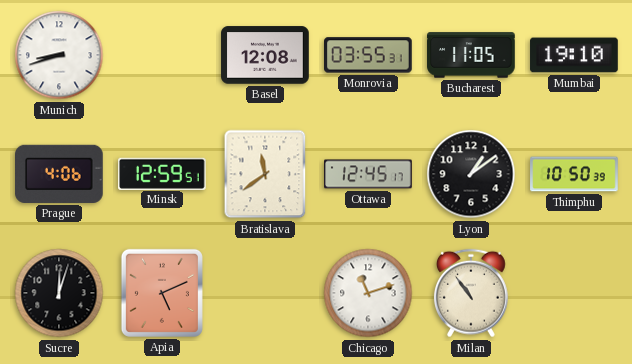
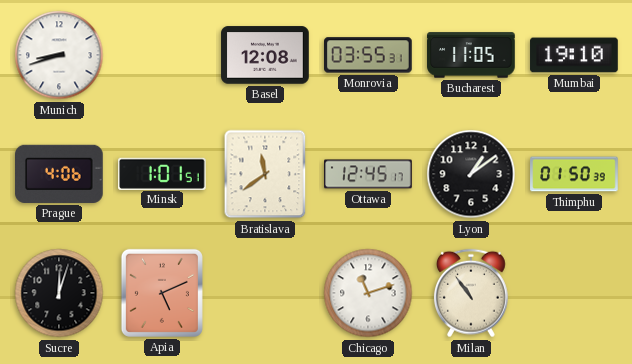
Minsk: 12:59 -> 1:01 (163, 173)
Thimphu: 10:50 -> 01:50 (574, 174)
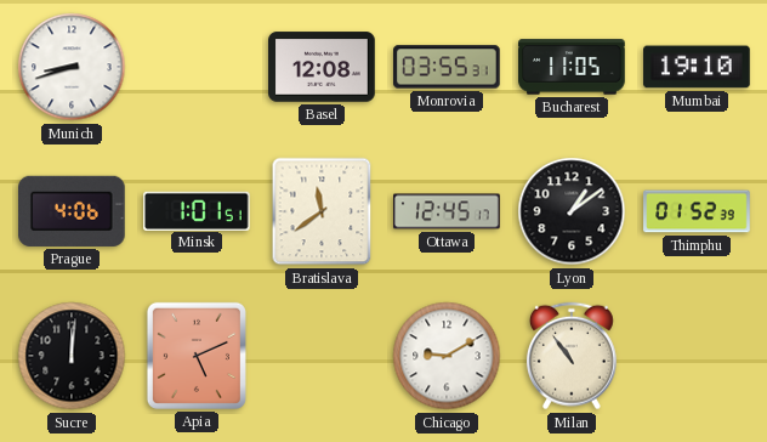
Thimphu: 01:50 -> 01:52 (697, 211)
Sucre: 12:03 -> 12:01 (72, 356)
Chicago: 11:12 -> 9:10 (447, 356)
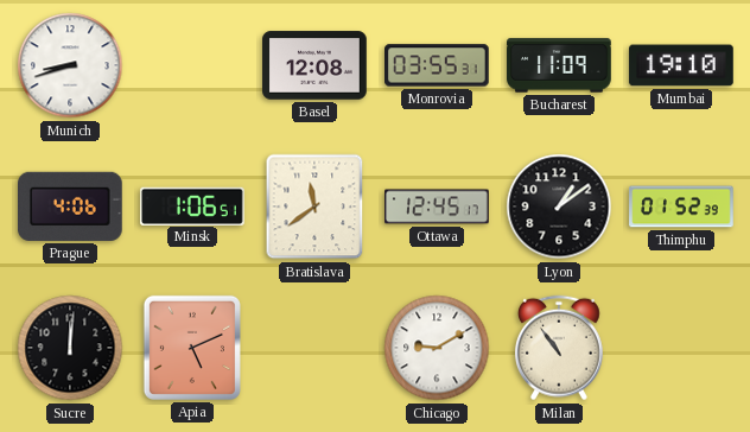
Bucharest: 11:05 -> 11:09 (559, 65)
Minsk: 1:01 -> 1:06 (193, 205)
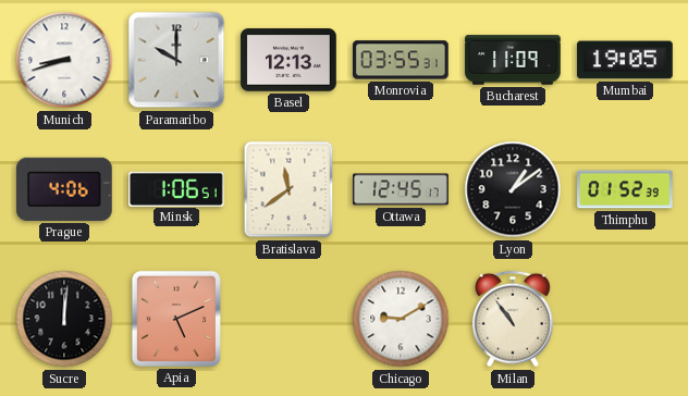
Paramaribo: none -> 10:00 (176, 60)
Basel: 12:08 -> 12:13 (288, 60)
Mumbai: 19:10 -> 19:05 (625, 60)
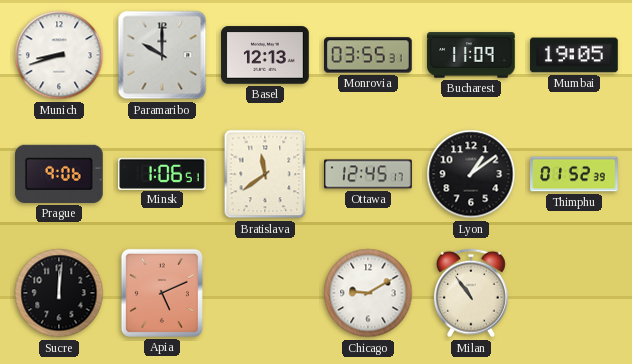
Prague: 4:06 -> 9:06 (60, 174)
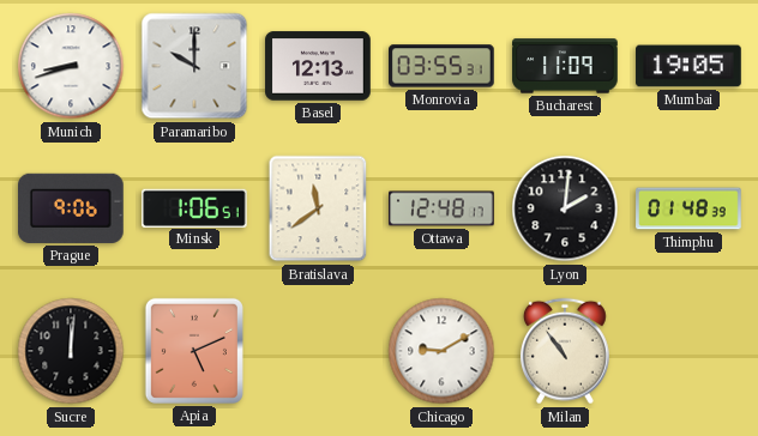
Ottawa: 12:45 -> 12:48 (441, 208)
Lyon: 1:09 -> 2:01 (565, 208)
Thimphu: 01:52 -> 01:48 (688, 208)
